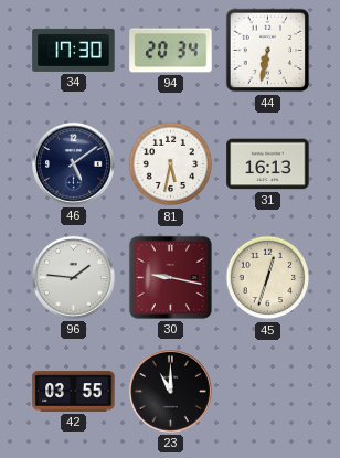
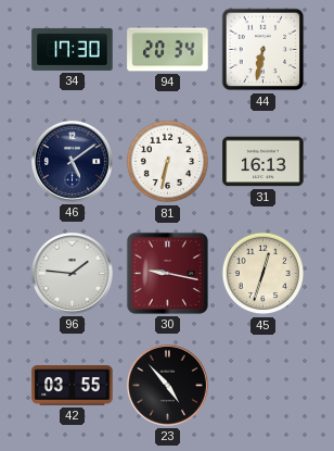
81: 5:32 -> 6:32 (168, 162)
23: 11:00 -> 4:53 (167, 385)
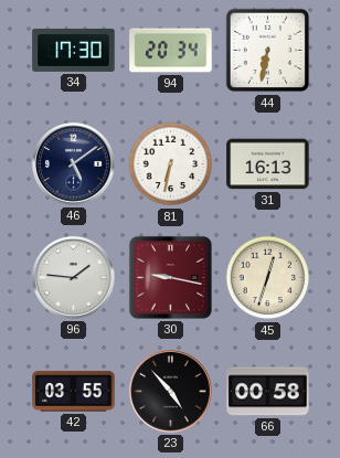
66: none -> 00:58 (268, 392)
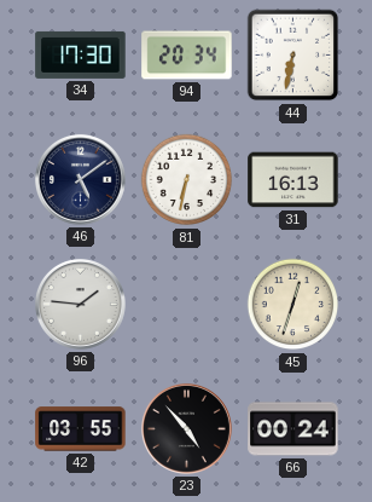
30: 9:17 -> none (170, 277)
66: 00:58 -> 00:24 (293, 429)
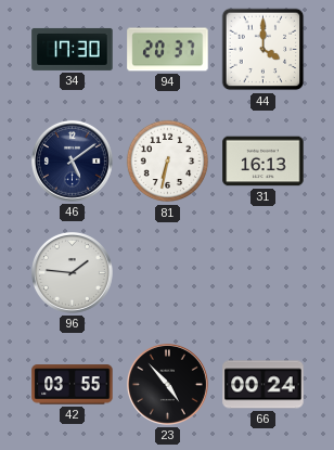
94: 20:34 -> 20:37 (168, 50)
44: 6:32 -> 4:00 (264, 50)
45: 12:33 -> none (293, 305)
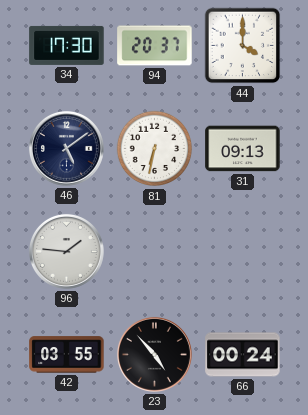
31: 16:13 -> 09:13 (243, 149)
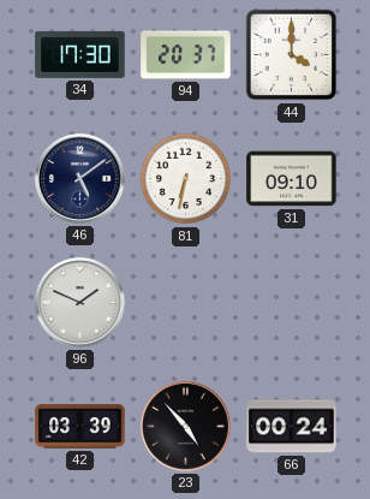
31: 09:13 -> 09:10 (292, 179)
96: 1:46 -> 1:49 (79, 302)
42: 03:55 -> 03:39 (80, 427)
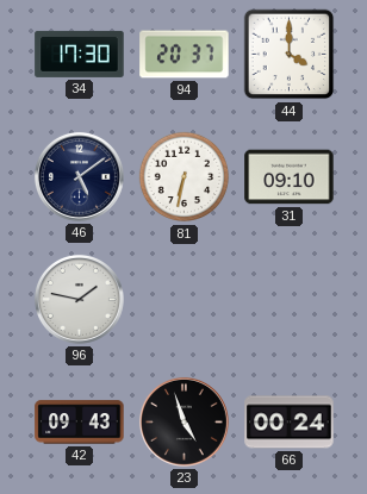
96: 1:49 -> 1:47 (79, 299)
42: 03:39 -> 09:43 (80, 423)
23: 4:53 -> 4:57 (183, 421)
